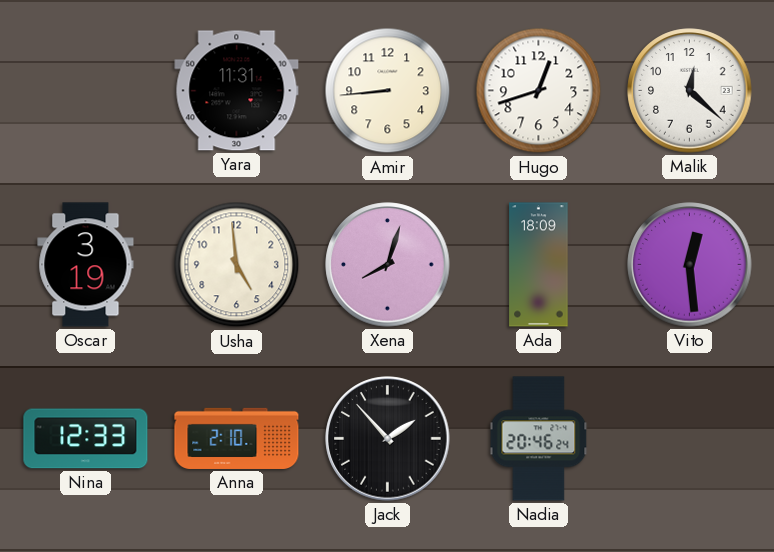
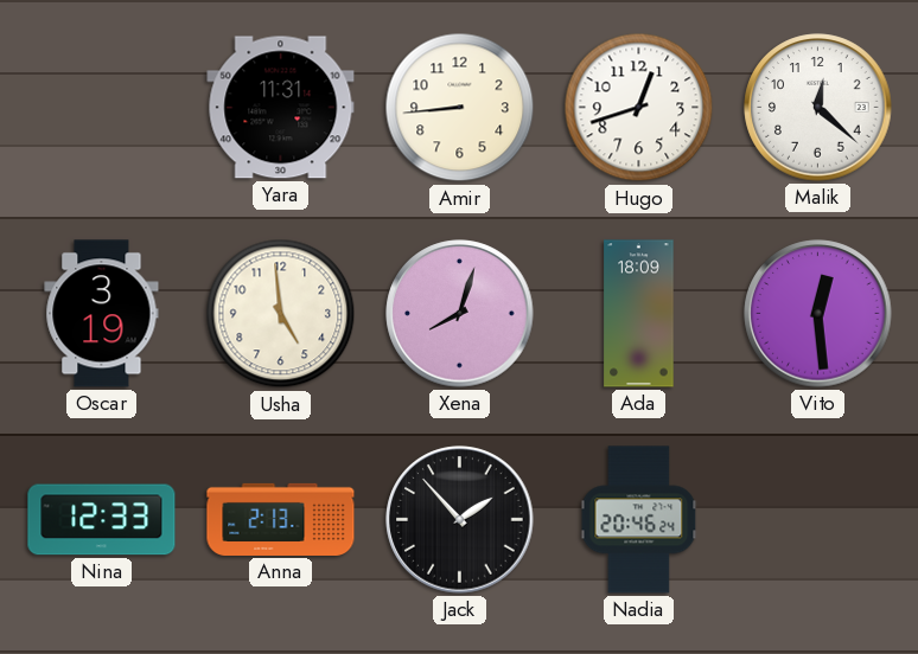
Anna: 2:10 -> 2:13 (281, 519)
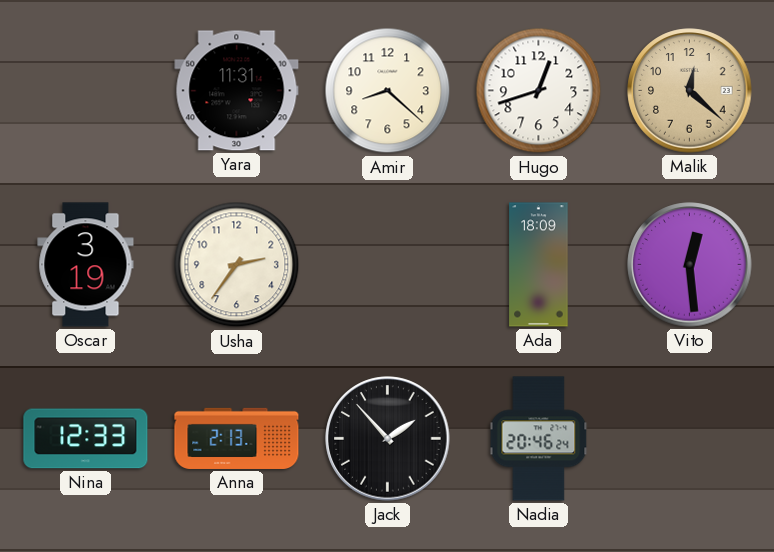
Amir: 8:44 -> 8:22 (388, 91)
Malik dial: white -> champagne (690, 91)
Usha: 4:59 -> 2:36 (237, 265)
Xena: 8:03 -> none (460, 314)
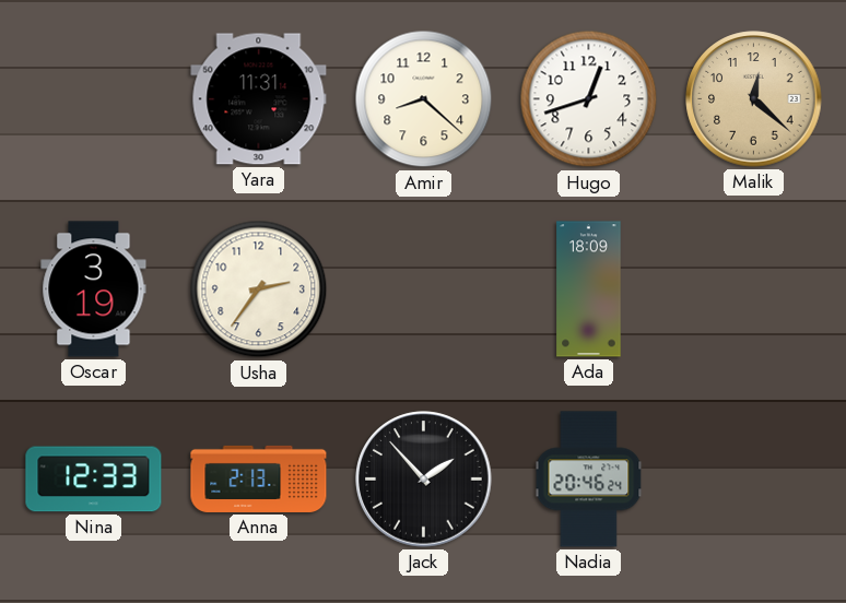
Vito: 12:29 -> none (690, 265)
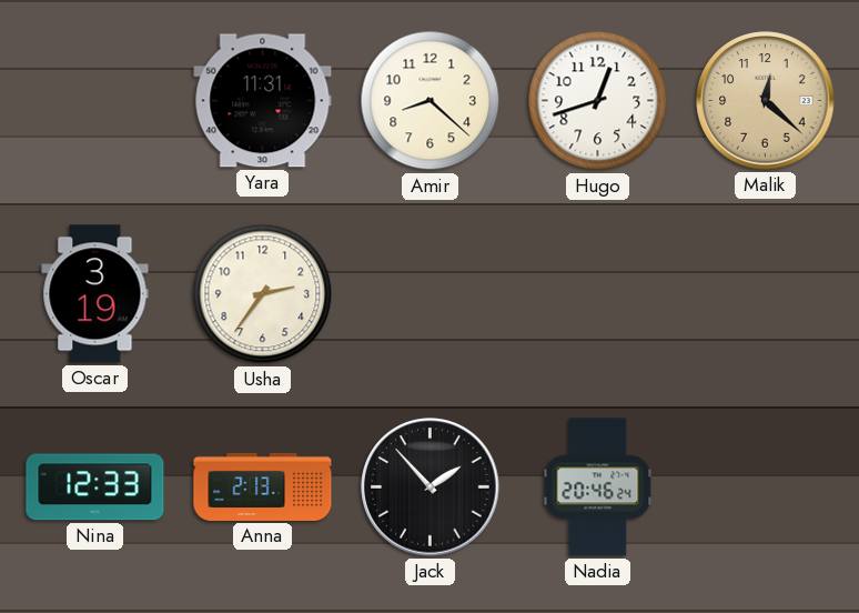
Ada: 18:09 -> none (589, 289)
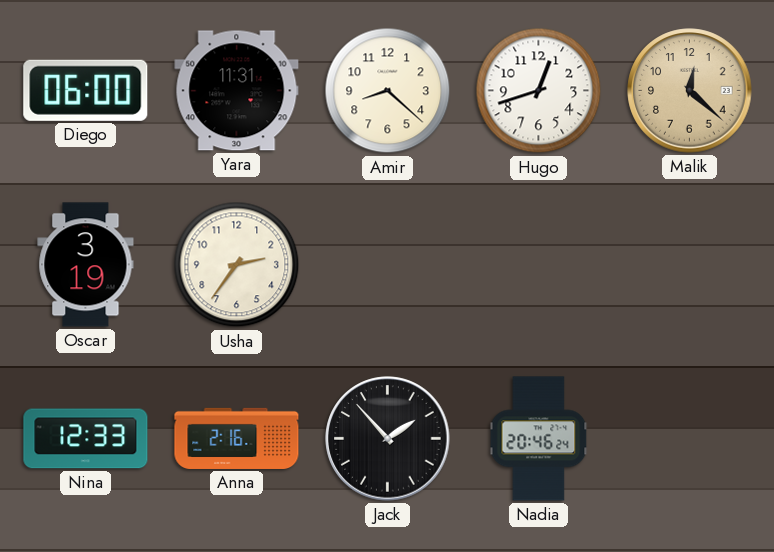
Diego: none -> 06:00 (86, 90)
Anna: 2:13 -> 2:16 (237, 438)
